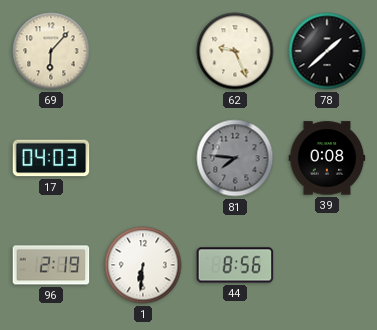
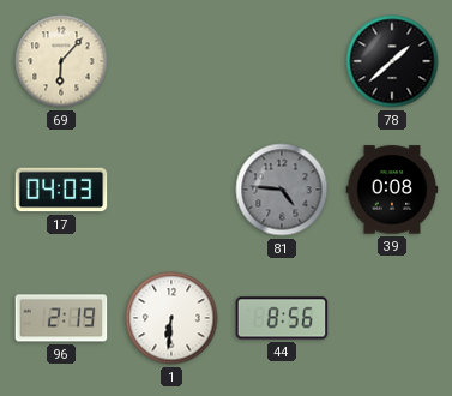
62: 9:26 -> none (235, 51)
81: 7:46 -> 4:46 (282, 190)
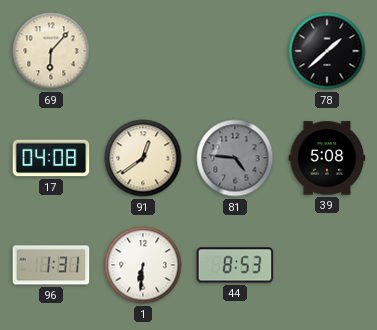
17: 04:03 -> 04:08 (51, 158)
91: none -> 12:39 (143, 158)
39: 0:08 -> 5:08 (327, 158)
96: 2:19 -> 1:31 (51, 265)
44: 8:56 -> 8:53 (235, 265)
